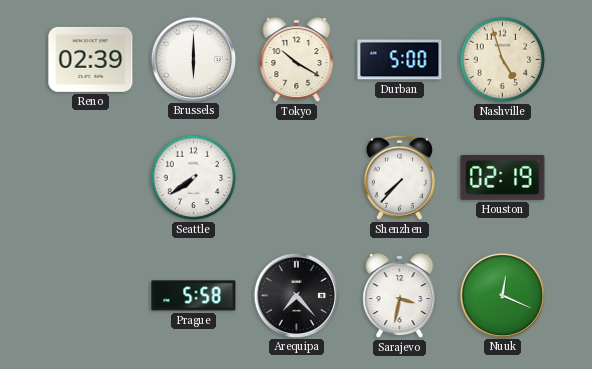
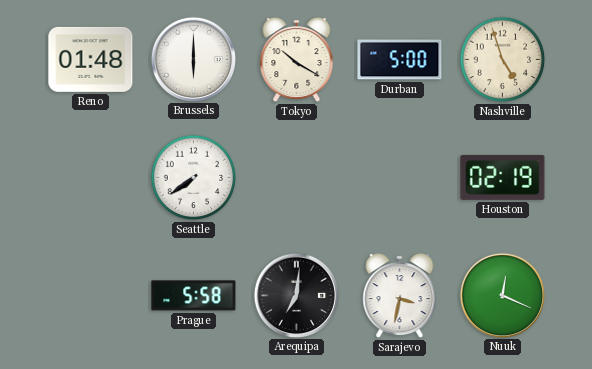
Reno: 02:39 -> 01:48 (91, 59)
Shenzhen: 7:37 -> none (399, 177)
Arequipa: 7:23 -> 7:01 (296, 295)
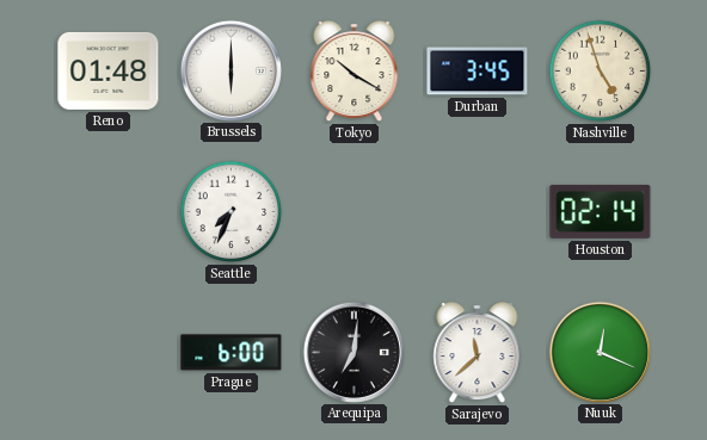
Durban: 5:00 -> 3:45 (478, 72)
Seattle: 7:39 -> 7:34 (232, 212)
Houston: 02:19 -> 02:14 (601, 211)
Prague: 5:58 -> 6:00 (232, 353)
Sarajevo: 3:32 -> 11:38 (478, 353)
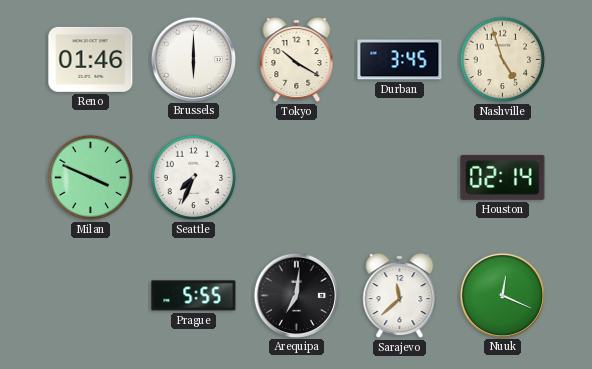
Reno: 01:48 -> 01:46 (91, 59)
Milan: none -> 3:49 (91, 178)
Prague: 6:00 -> 5:55 (194, 296)
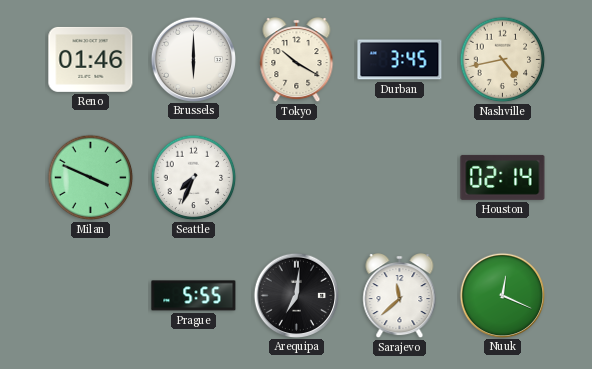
Nashville: 4:57 -> 4:43 (503, 60)
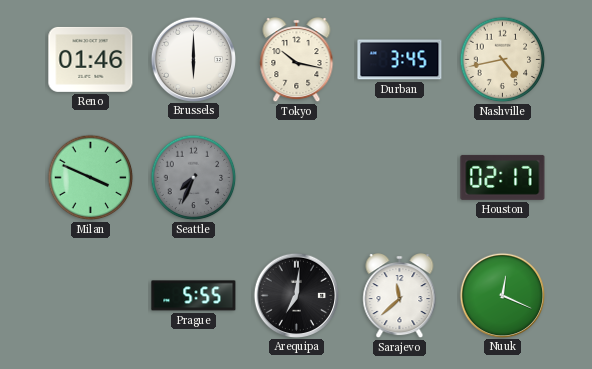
Tokyo: 10:20 -> 10:17 (297, 60)
Seattle dial: white -> grey (194, 178)
Houston: 02:14 -> 02:17 (503, 177)
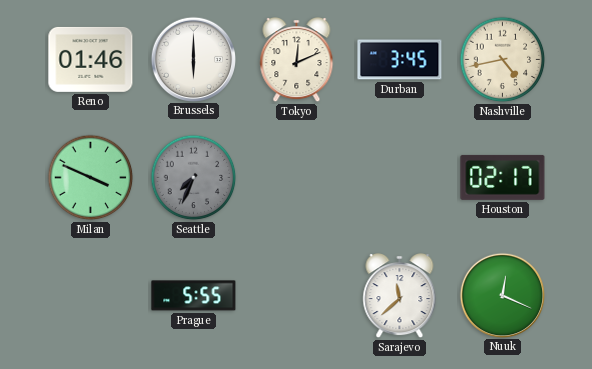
Tokyo: 10:17 -> 12:11 (297, 60)
Arequipa: 7:01 -> none (296, 295)
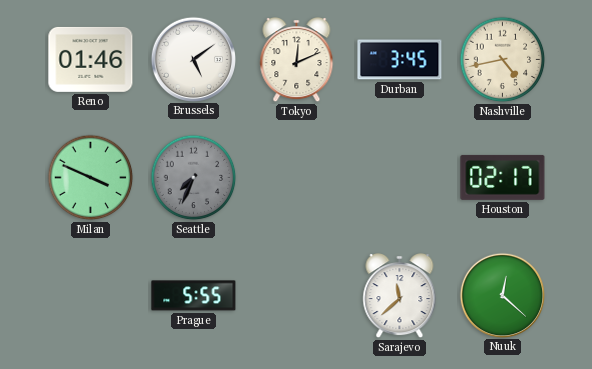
Brussels: 6:00 -> 5:09 (193, 59)
Nuuk: 12:19 -> 12:22 (502, 295)
